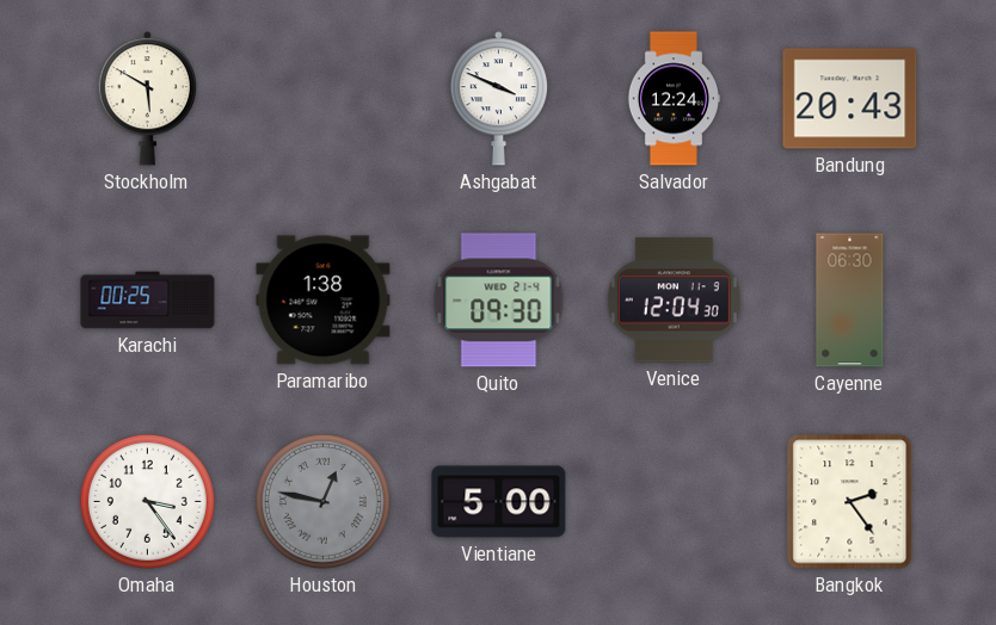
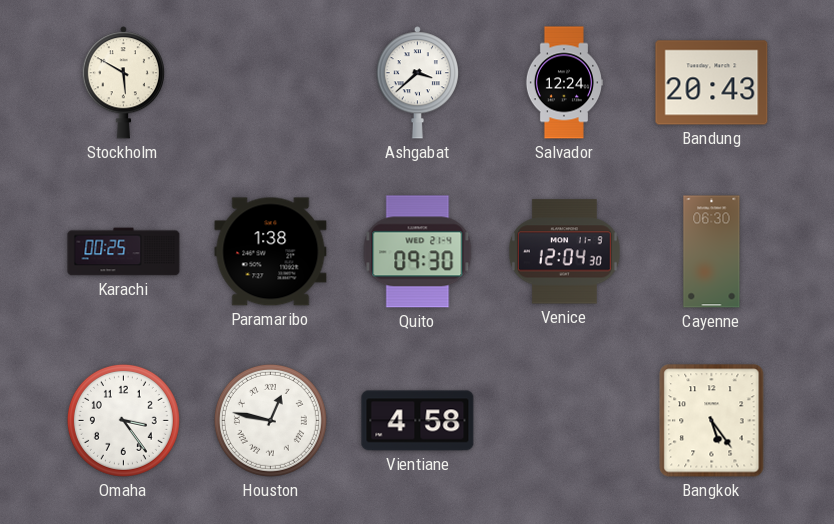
Ashgabat: 3:49 -> 3:38 (417, 83)
Houston dial: grey -> white (270, 420)
Vientiane: 5:00 -> 4:58 (418, 421)
Bangkok: 2:24 -> 5:24 (712, 421)
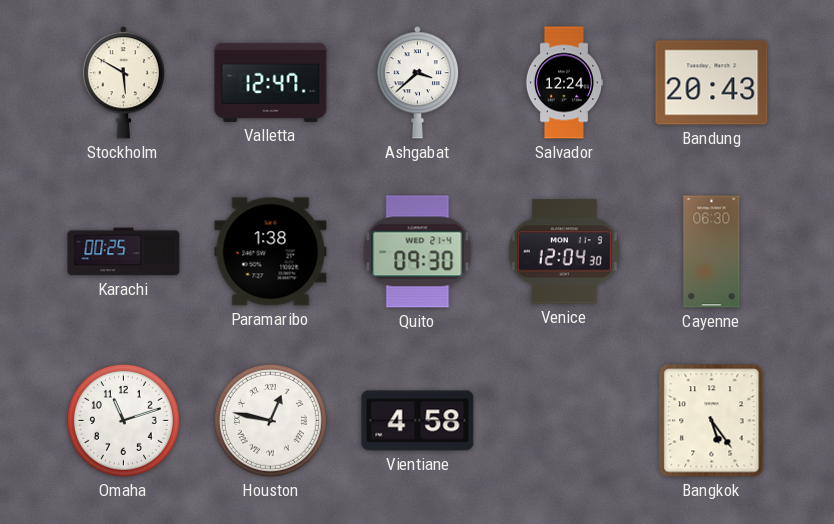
Valletta: none -> 12:47 (271, 82)
Omaha: 3:24 -> 11:12 (123, 420)
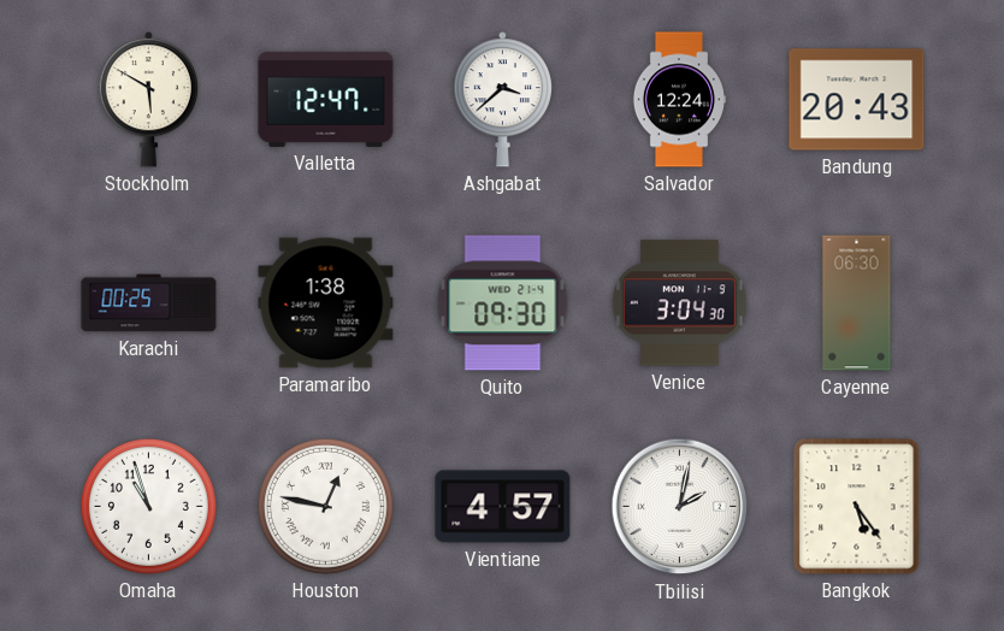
Venice: 12:04 -> 3:04 (679, 303)
Omaha: 11:12 -> 10:57 (148, 506)
Vientiane: 4:58 -> 4:57 (503, 507)
Tbilisi: none -> 2:02 (680, 507)
